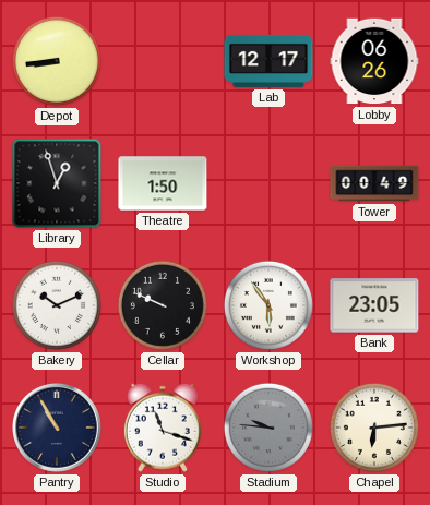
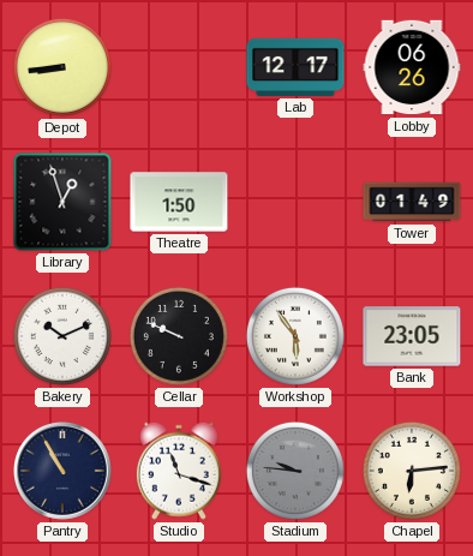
Tower: 00:49 -> 01:49 (412, 202)
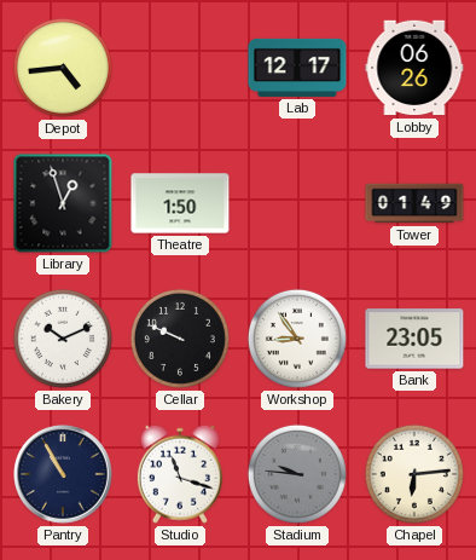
Depot: 8:44 -> 4:44 (63, 68)
Workshop: 5:54 -> 8:54 (297, 339)
